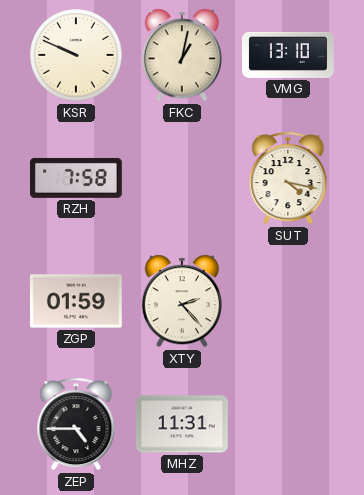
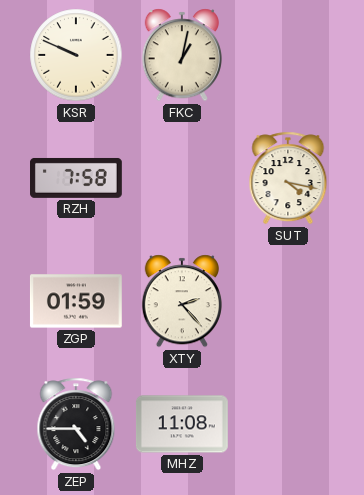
VMG: 13:10 -> none (289, 55)
MHZ: 11:31 -> 11:08 (182, 424)
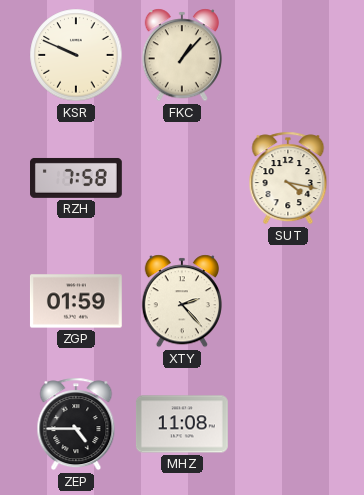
FKC: 1:02 -> 1:07 (182, 55)
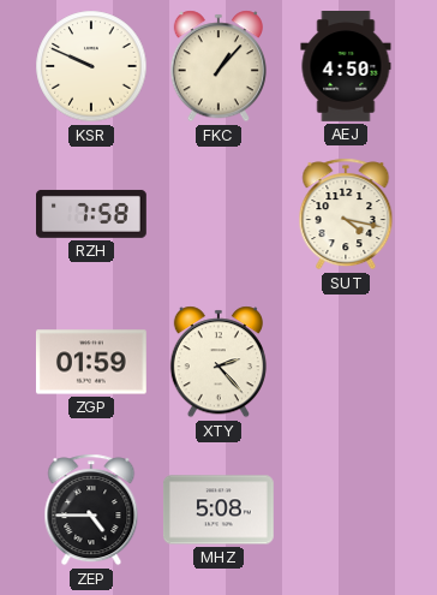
AEJ: none -> 4:50 (346, 67)
MHZ: 11:08 -> 5:08 (218, 510)
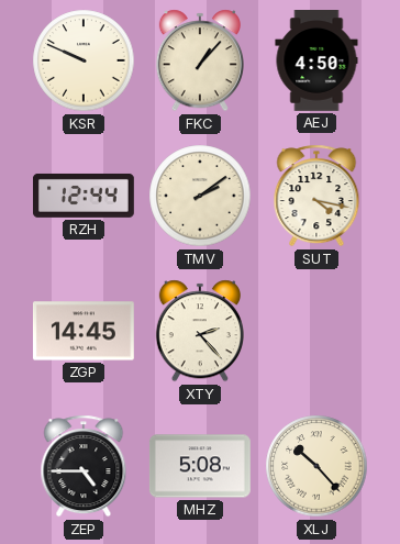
RZH: 7:58 -> 12:44 (85, 196)
TMV: none -> 2:09 (200, 196)
ZGP: 01:59 -> 14:45 (84, 331)
XLJ: none -> 10:23 (316, 466)
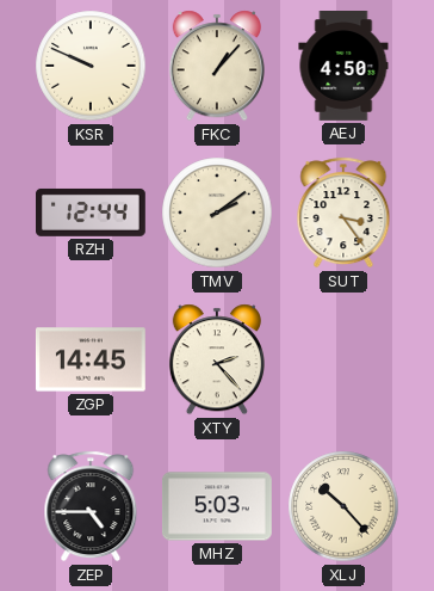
SUT: 4:17 -> 3:24 (343, 213)
MHZ: 5:08 -> 5:03 (217, 506)
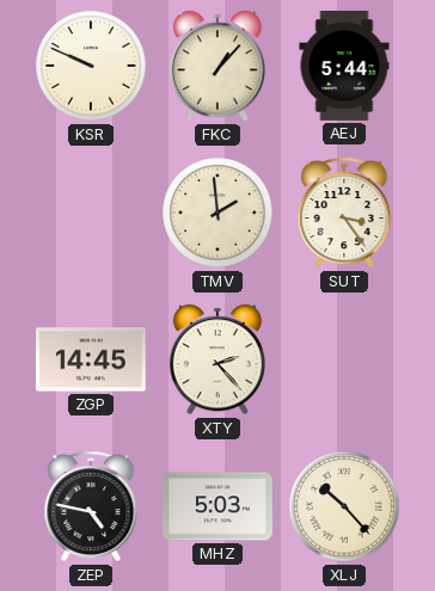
AEJ: 4:50 -> 5:44 (344, 67)
RZH: 12:44 -> none (92, 213)
TMV: 2:09 -> 1:59 (217, 213)
ZEP: 4:45 -> 4:47 (91, 506)
